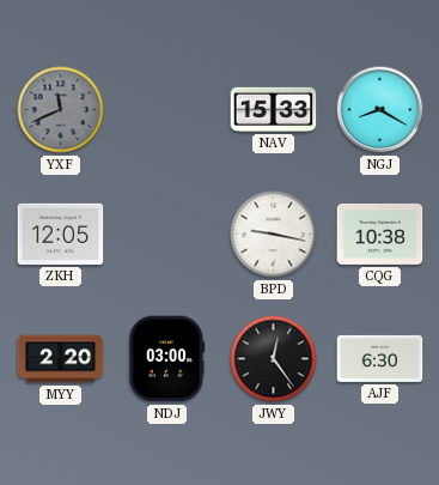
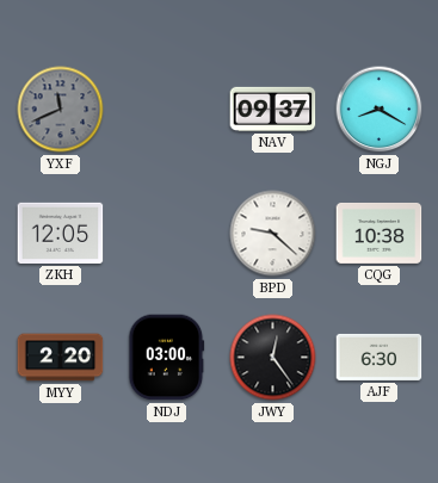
NAV: 15:33 -> 09:37 (273, 109)
BPD: 9:17 -> 9:22 (273, 234)
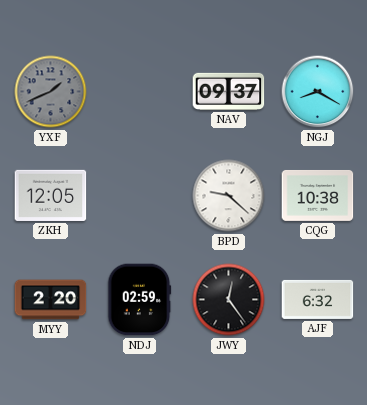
YXF: 11:41 -> 1:41 (51, 92)
NDJ: 03:00 -> 02:59 (140, 300)
AJF: 6:30 -> 6:32 (318, 299)
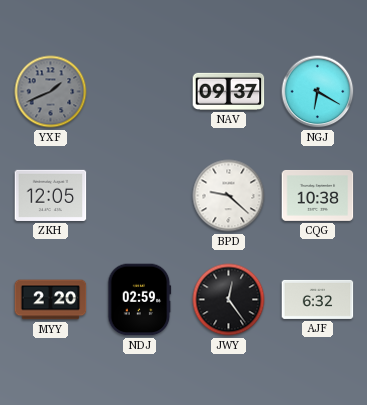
NGJ: 8:20 -> 6:20 (318, 92)
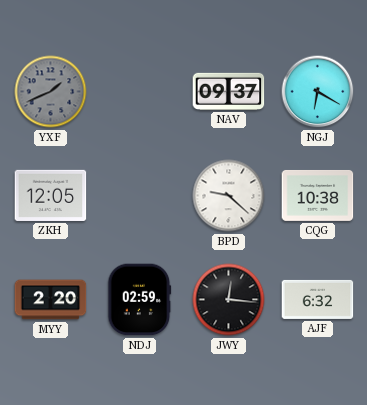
JWY: 12:24 -> 12:16 (229, 300)
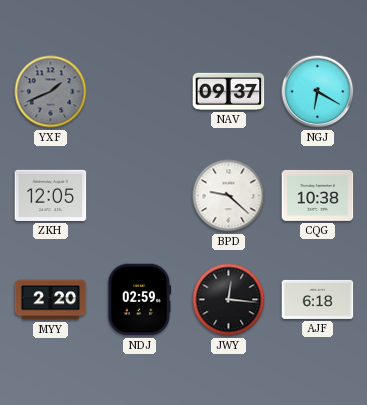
AJF: 6:32 -> 6:18 (318, 299)
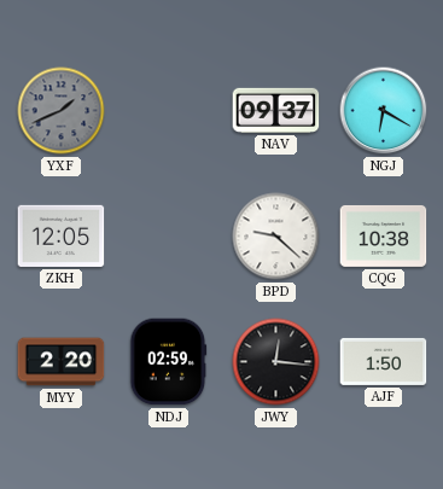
AJF: 6:18 -> 1:50 (384, 361)
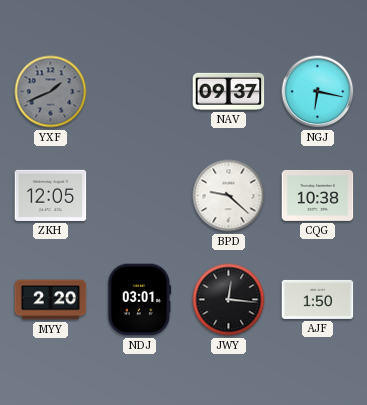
NGJ: 6:20 -> 6:17 (318, 92)
NDJ: 02:59 -> 03:01 (140, 300)
